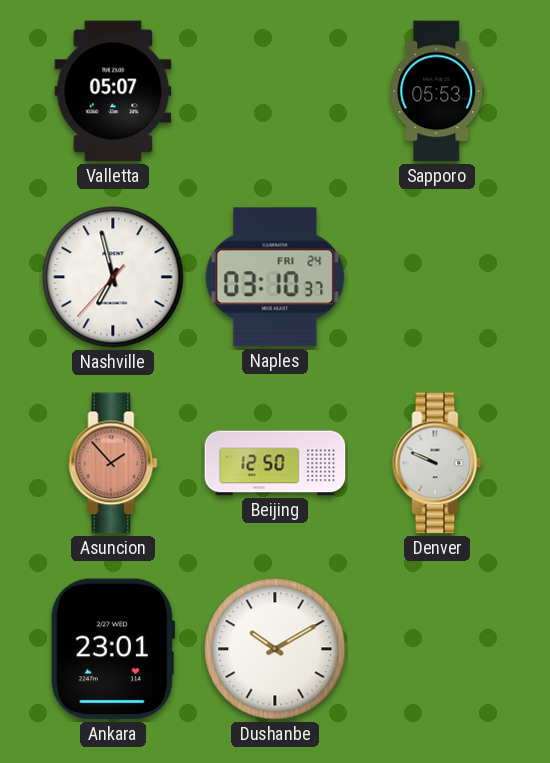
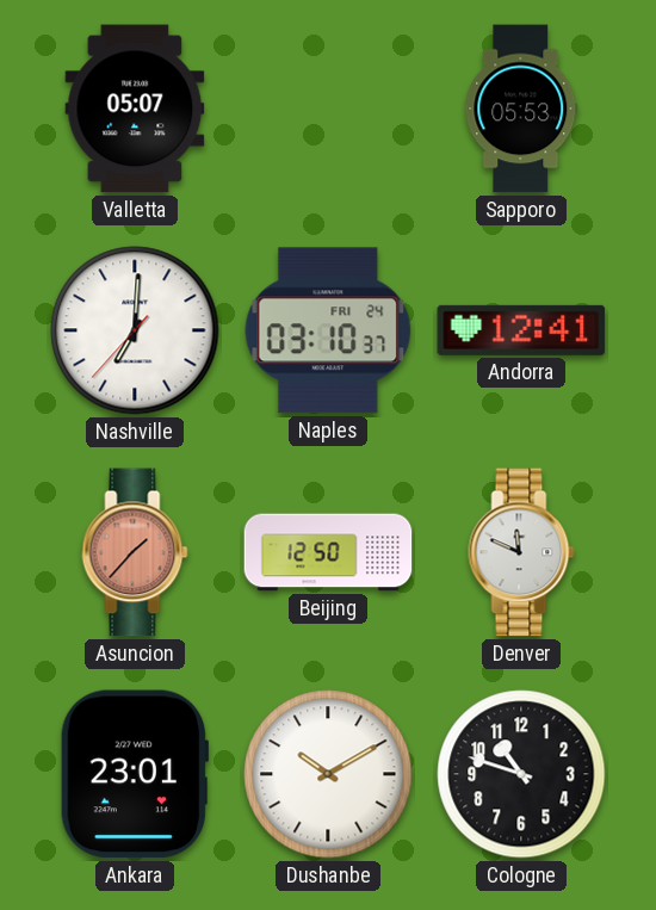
Nashville: 6:57 -> 7:00 (135, 330)
Andorra: none -> 12:41 (521, 330)
Asuncion: 1:53 -> 1:37 (135, 552)
Denver: 9:49 -> 11:49 (521, 552)
Cologne: none -> 10:48 (521, 774)
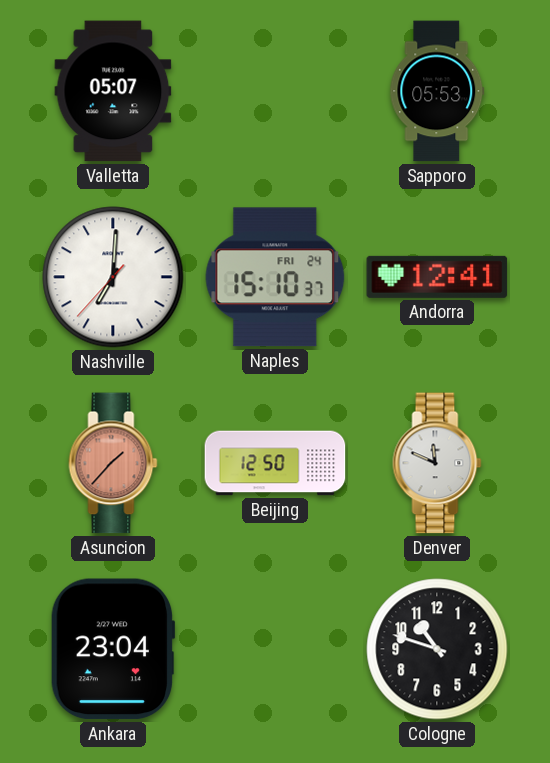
Naples: 03:10 -> 15:10 (275, 277)
Ankara: 23:01 -> 23:04 (113, 649)
Dushanbe: 10:10 -> none (328, 774)
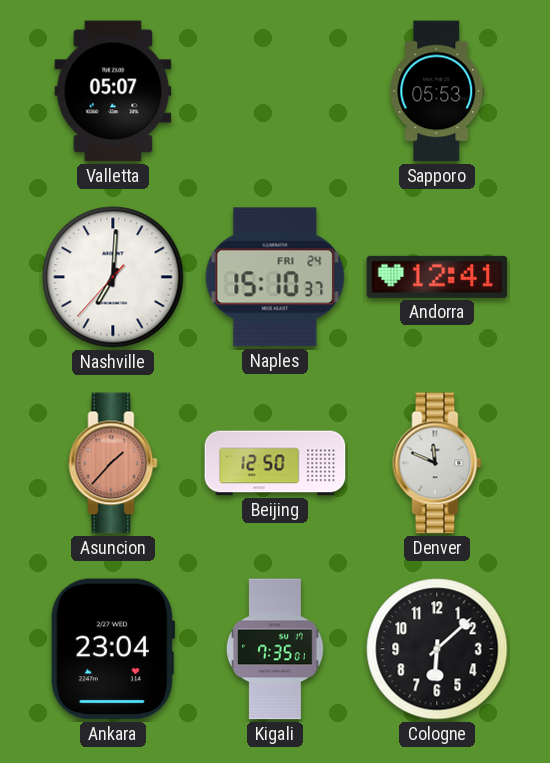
Kigali: none -> 7:35 (276, 649)
Cologne: 10:48 -> 6:08 (437, 649)
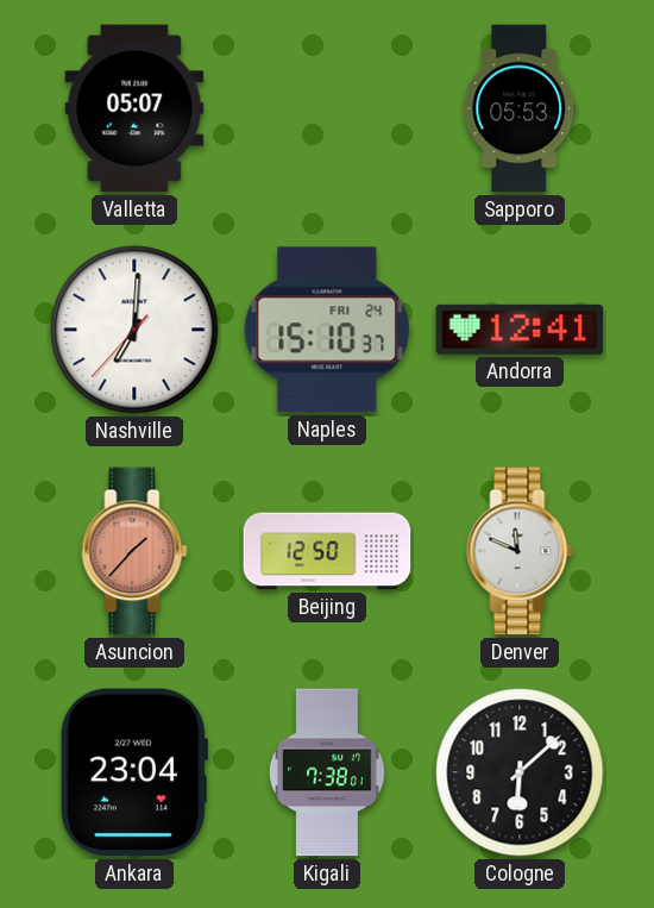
Kigali: 7:35 -> 7:38 (328, 772)
